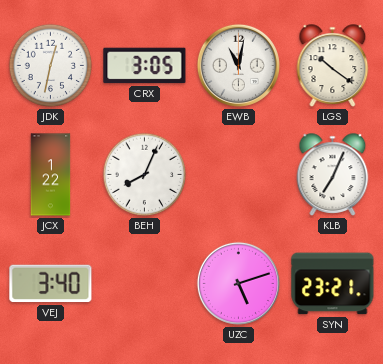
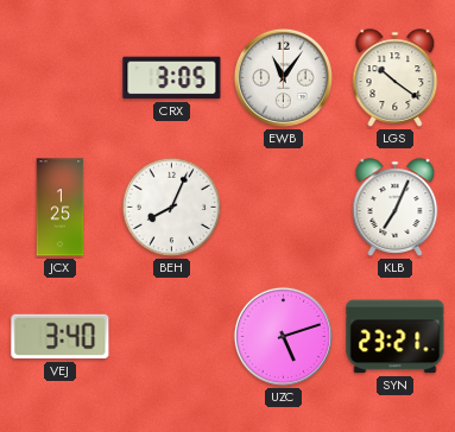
JDK: 12:32 -> none (51, 66)
EWB: 11:02 -> 11:06 (283, 77)
JCX: 1:22 -> 1:25 (61, 208)
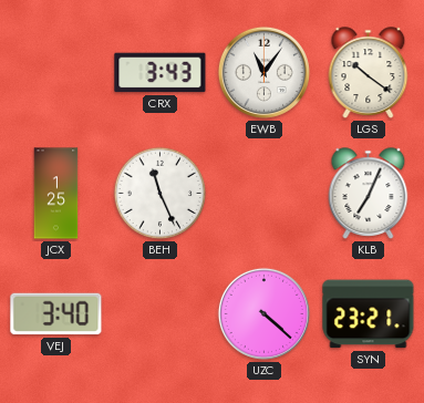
CRX: 3:05 -> 3:43 (161, 73)
BEH: 8:04 -> 11:26 (161, 194)
UZC: 5:12 -> 4:22 (263, 313)
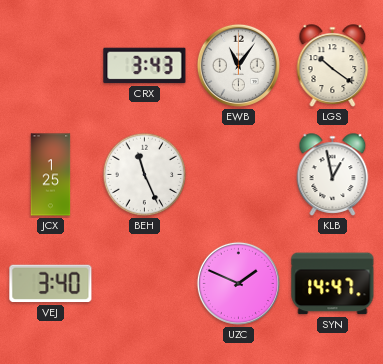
KLB: 7:04 -> 12:58 (333, 175)
UZC: 4:22 -> 1:49 (238, 283)
SYN: 23:21 -> 14:47 (333, 284)
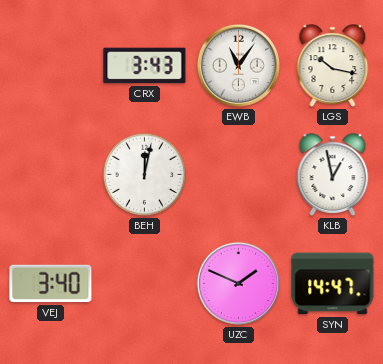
LGS: 10:21 -> 10:17 (333, 66)
JCX: 1:25 -> none (51, 175)
BEH: 11:26 -> 12:02 (145, 175)
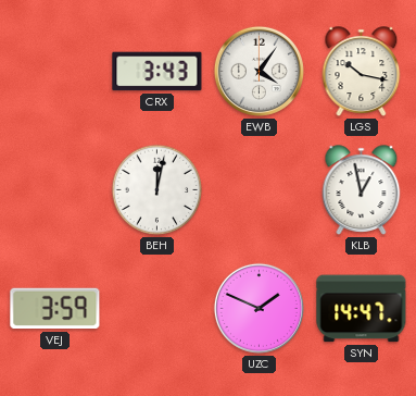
EWB: 11:06 -> 4:06 (259, 71)
VEJ: 3:40 -> 3:59 (55, 309)
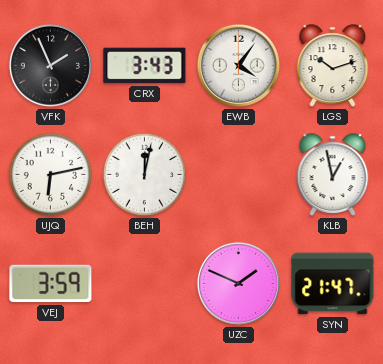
VFK: none -> 1:56 (50, 65)
LGS: 10:17 -> 10:12 (333, 66)
UJQ: none -> 6:13 (51, 175)
SYN: 14:47 -> 21:47 (333, 284)
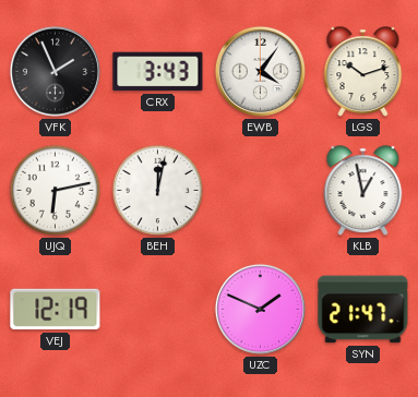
VEJ: 3:59 -> 12:19 (56, 310)
